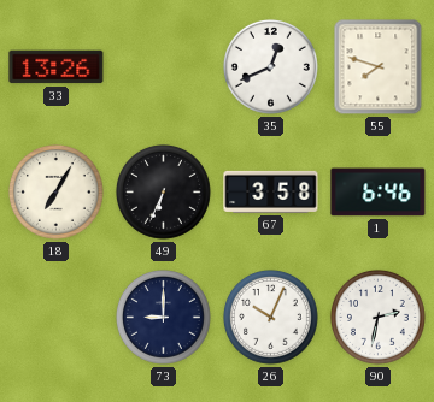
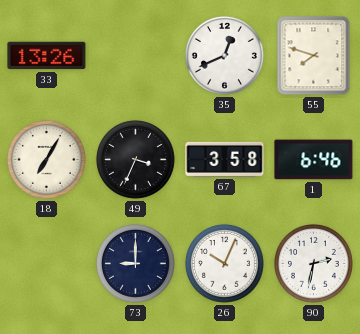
49: 6:34 -> 3:34 (136, 160)
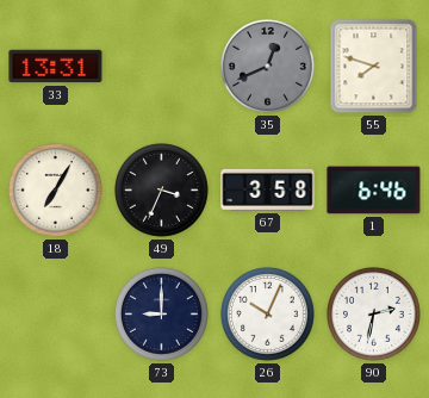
33: 13:26 -> 13:31 (56, 67)
35 dial: white -> grey (268, 67)
